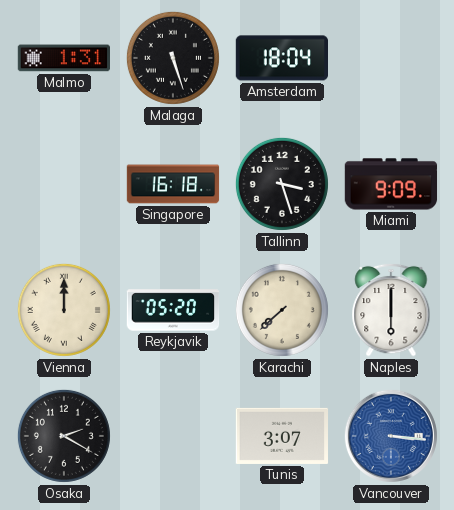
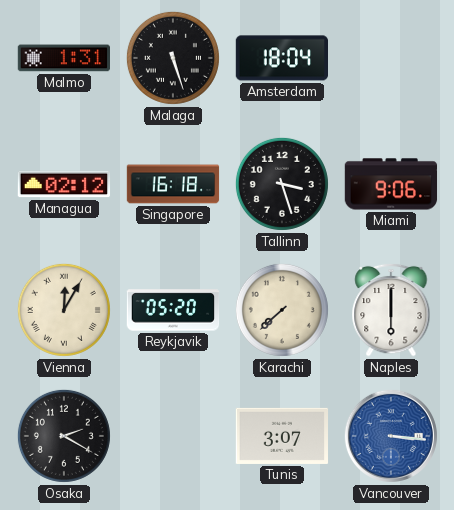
Managua: none -> 02:12 (64, 184)
Miami: 9:09 -> 9:06 (391, 184)
Vienna: 12:00 -> 12:05 (64, 310)
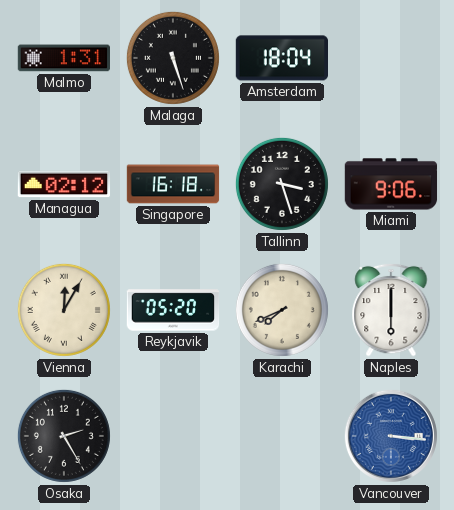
Karachi: 7:38 -> 7:41 (282, 310)
Osaka: 2:20 -> 2:25 (64, 436)
Tunis: 3:07 -> none (282, 436)
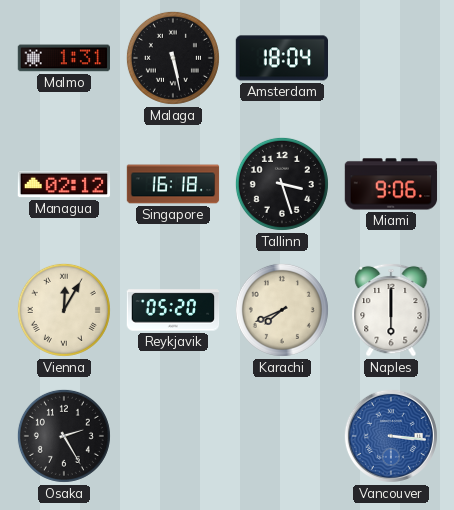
Malaga: 5:27 -> 5:28 (173, 58)
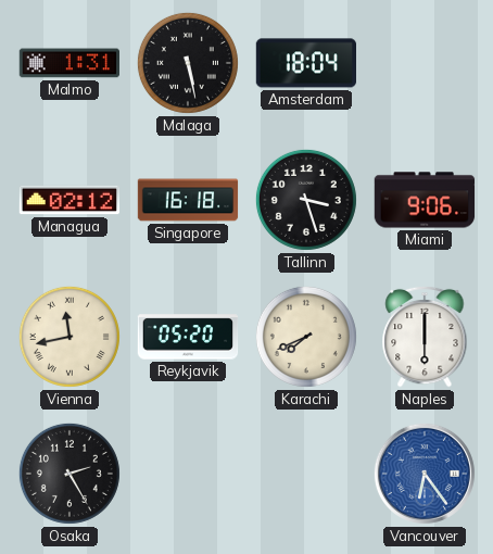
Vienna: 12:05 -> 11:43 (69, 337)
Vancouver: 3:16 -> 6:24 (425, 474)
